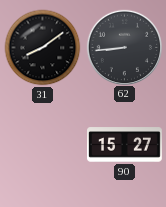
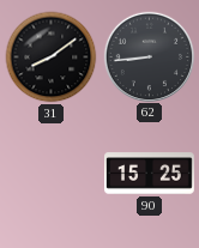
90: 15:27 -> 15:25 (150, 174)
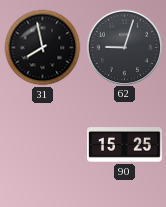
31: 8:09 -> 7:58 (43, 48)
62: 8:44 -> 9:03 (124, 47)
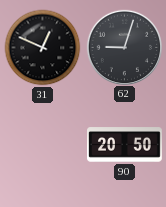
31: 7:58 -> 12:49 (43, 48)
90: 15:25 -> 20:50 (125, 145)
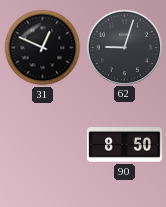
90: 20:50 -> 8:50 (125, 145)
